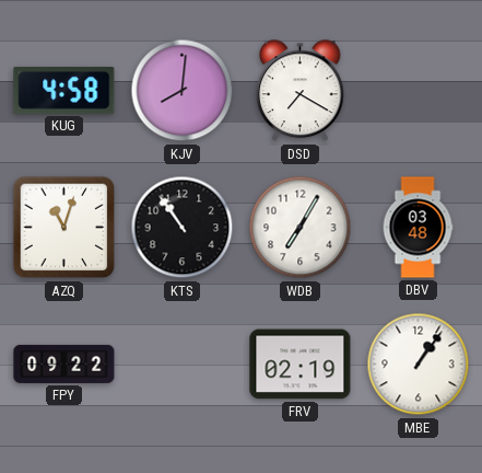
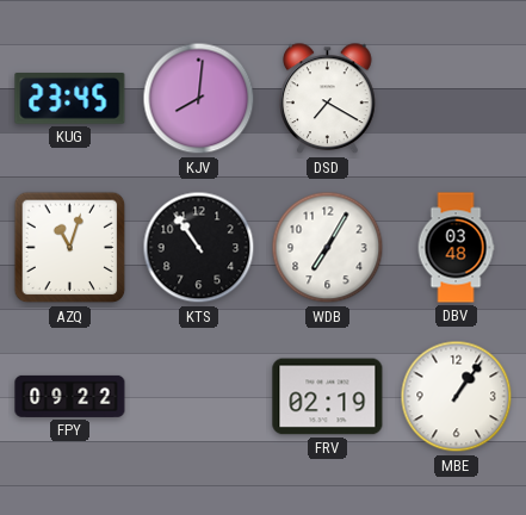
KUG: 4:58 -> 23:45 (70, 98)
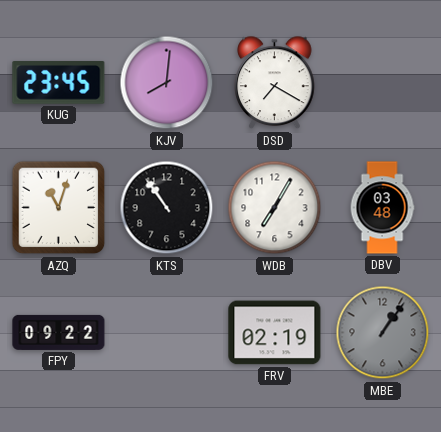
MBE dial: white -> grey (383, 333)
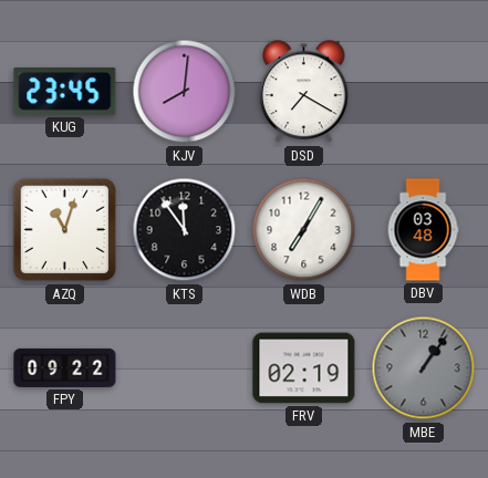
KTS: 10:54 -> 11:54 (185, 230)
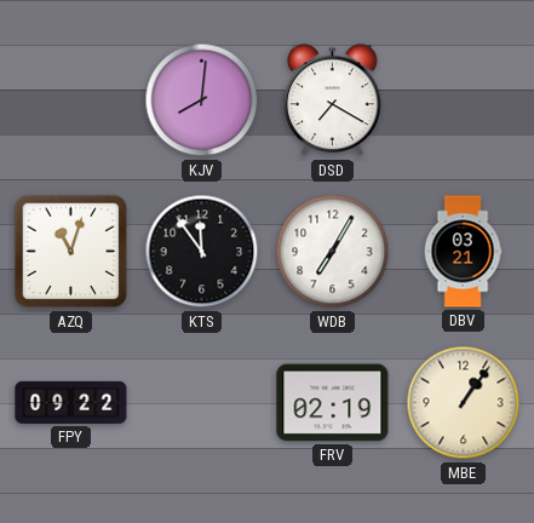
KUG: 23:45 -> none (65, 91)
DBV: 03:48 -> 03:21 (463, 252)
MBE dial: grey -> cream (464, 403)
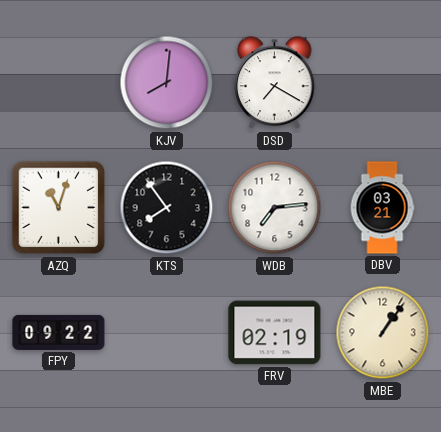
KTS: 11:54 -> 7:54 (167, 208)
WDB: 7:05 -> 7:14 (275, 208)
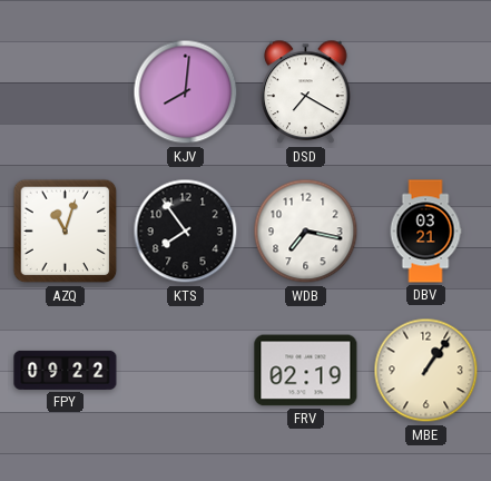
WDB: 7:14 -> 7:17 (306, 232)
